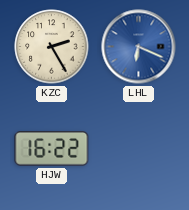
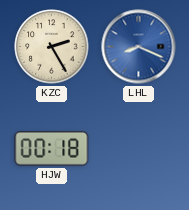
LHL: 6:19 -> 8:19 (139, 47)
HJW: 16:22 -> 00:18 (52, 149)
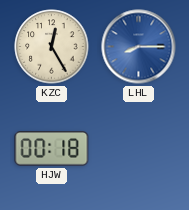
KZC: 2:25 -> 12:25 (52, 47)
LHL: 8:19 -> 8:15 (139, 47)
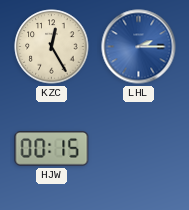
LHL: 8:15 -> 2:15 (139, 47)
HJW: 00:18 -> 00:15 (52, 149)
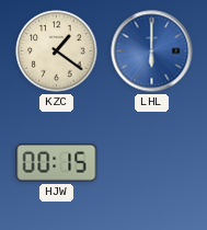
KZC: 12:25 -> 1:21 (57, 51)
LHL: 2:15 -> 6:00 (152, 51)
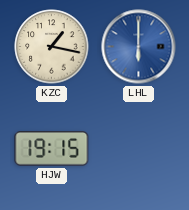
KZC: 1:21 -> 1:17 (52, 47)
HJW: 00:15 -> 19:15 (52, 149)
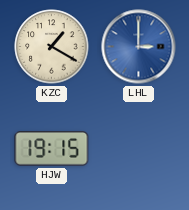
KZC: 1:17 -> 1:20 (52, 47)
LHL: 6:00 -> 3:00 (139, 47)
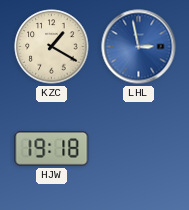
LHL: 3:00 -> 2:58 (139, 47)
HJW: 19:15 -> 19:18 (52, 149)
